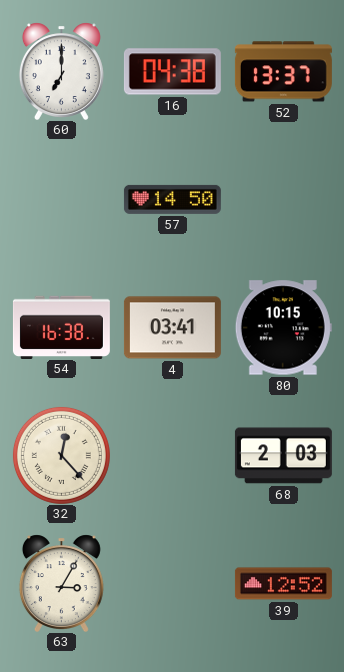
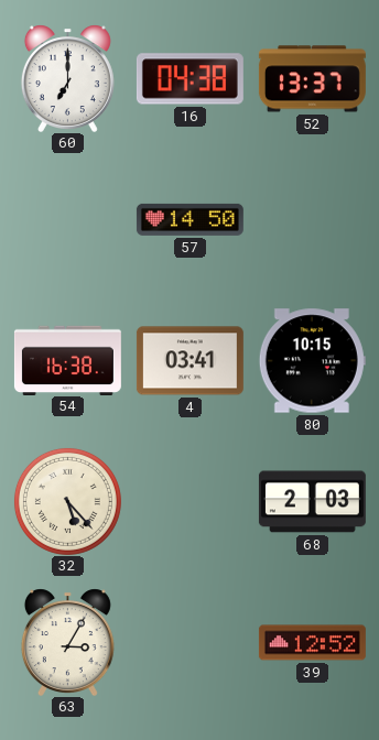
32: 12:23 -> 5:23 (67, 501)
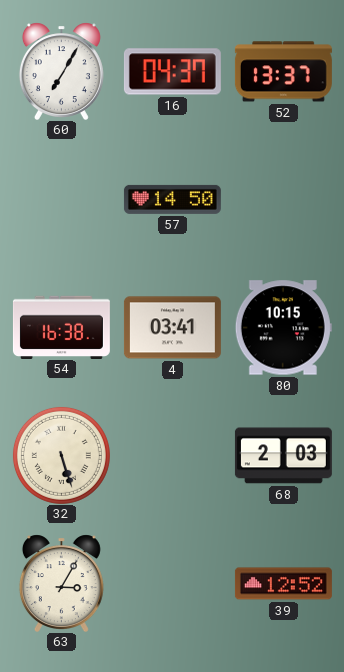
60: 7:00 -> 7:05 (61, 71)
16: 04:38 -> 04:37 (172, 72)
32: 5:23 -> 5:27 (61, 455)
